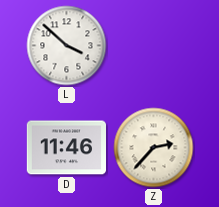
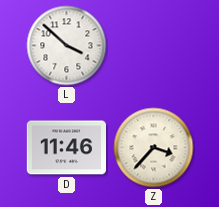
Z: 2:37 -> 3:37 (154, 148)
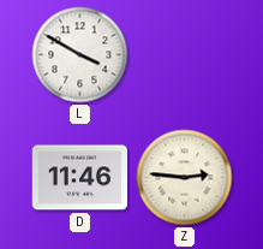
L: 3:52 -> 3:50 (80, 55)
Z: 3:37 -> 2:46 (185, 178)
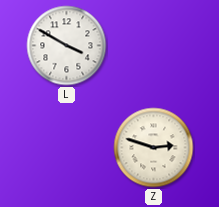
D: 11:46 -> none (79, 178)
Z: 2:46 -> 2:48 (154, 148)
